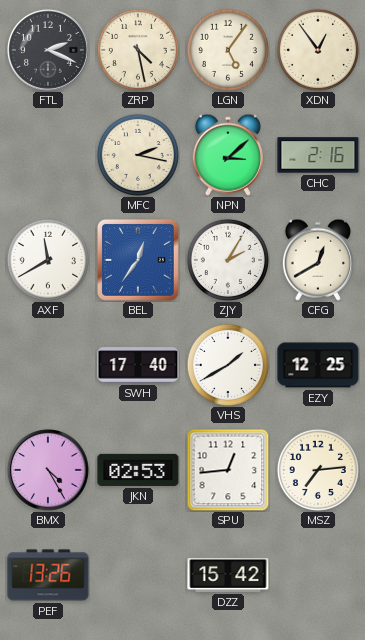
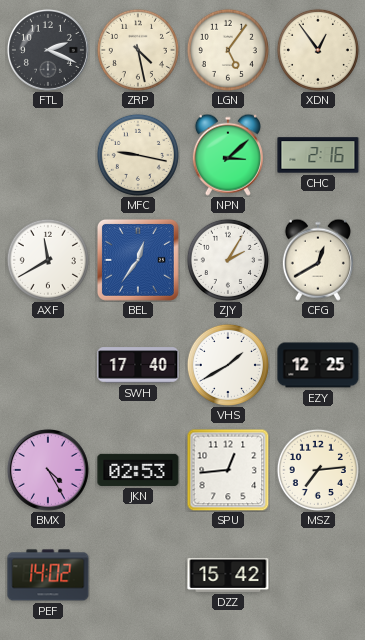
MFC: 2:17 -> 9:17 (138, 155)
PEF: 13:26 -> 14:02 (48, 575)
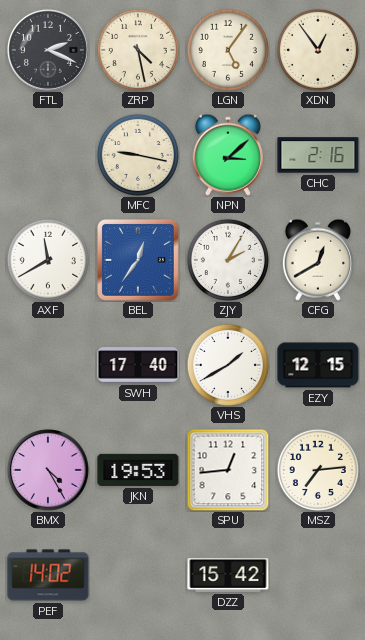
EZY: 12:25 -> 12:15 (318, 365)
JKN: 02:53 -> 19:53 (138, 470)
